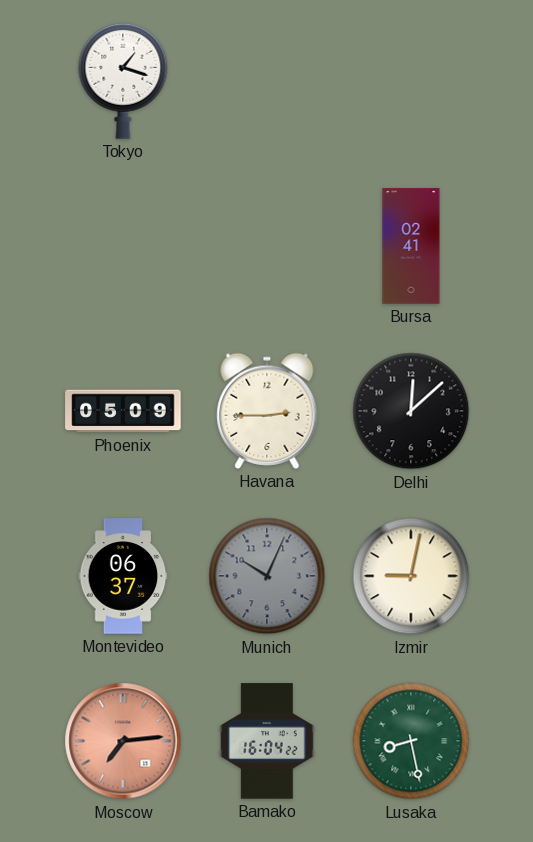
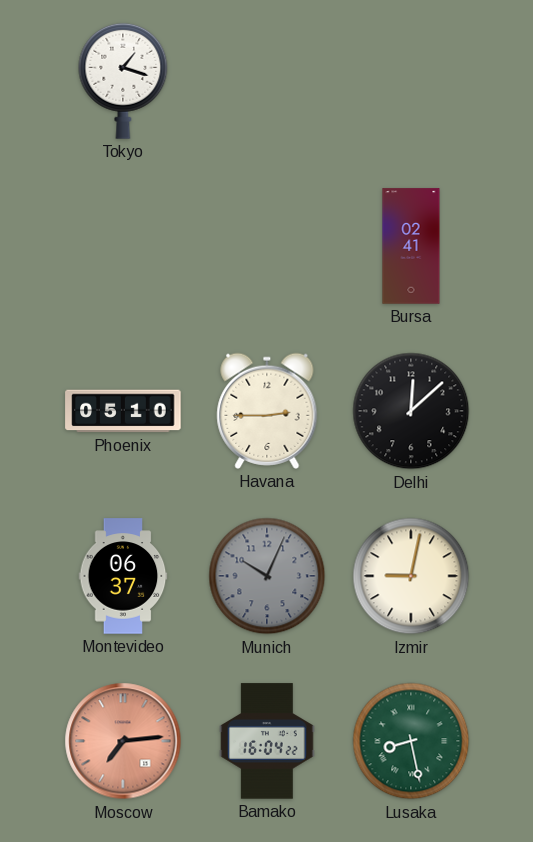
Phoenix: 05:09 -> 05:10 (123, 411)
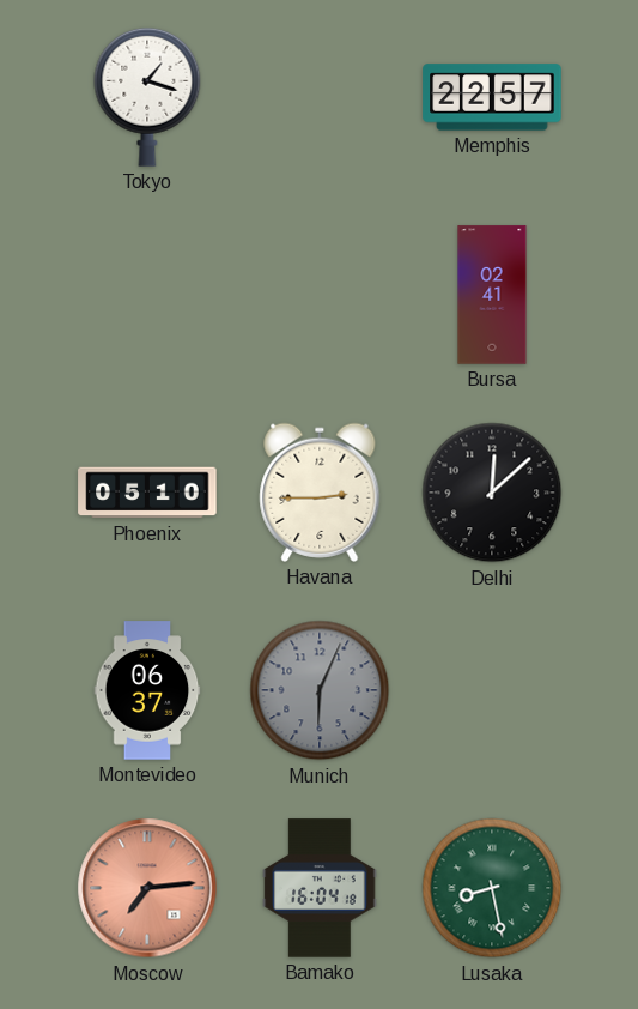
Memphis: none -> 22:57 (492, 97)
Munich: 10:04 -> 6:04 (320, 690)
Izmir: 9:02 -> none (411, 576)
Bamako: 16:04:22 -> 16:04:18 (320, 888)
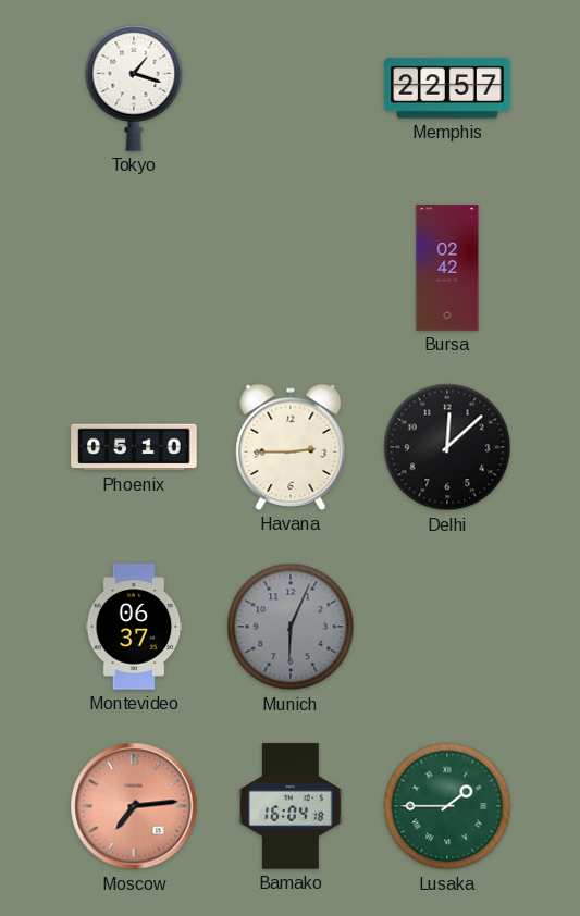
Bursa: 02:41 -> 02:42 (447, 268)
Lusaka: 8:28 -> 1:45 (447, 806)
